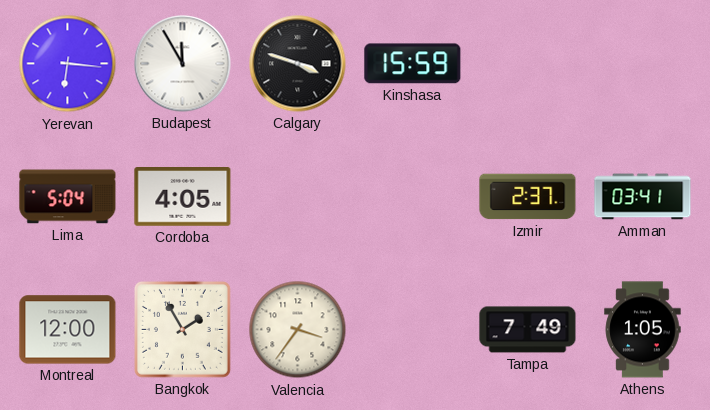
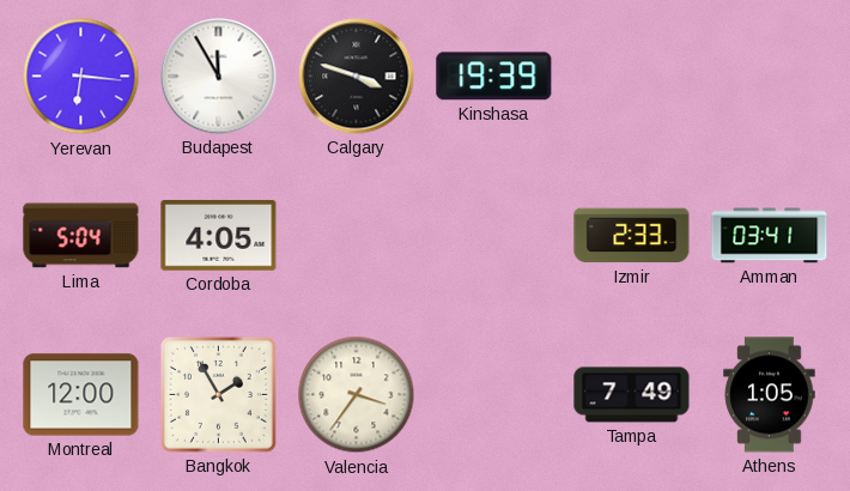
Kinshasa: 15:59 -> 19:39 (494, 77)
Izmir: 2:37 -> 2:33 (632, 236)
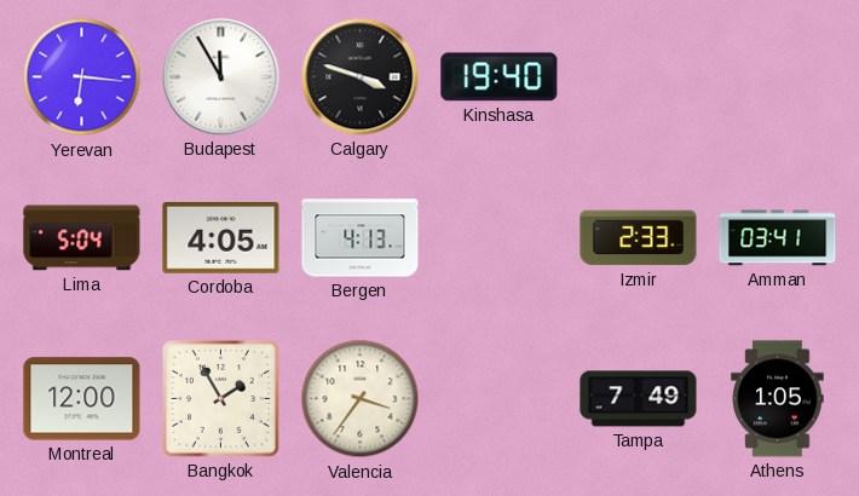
Kinshasa: 19:39 -> 19:40 (500, 77)
Bergen: none -> 4:13 (361, 238)
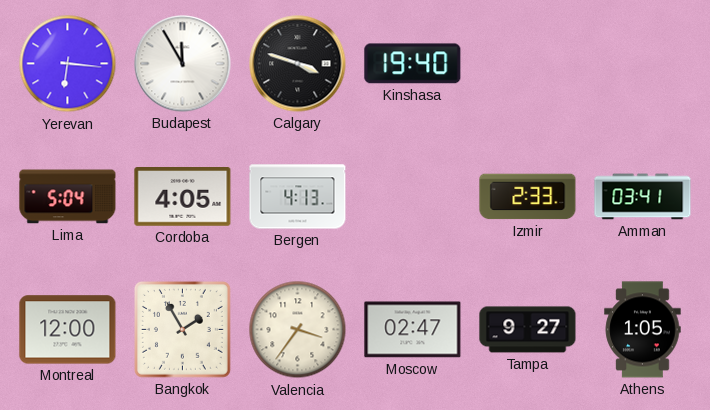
Moscow: none -> 02:47 (413, 330)
Tampa: 7:49 -> 9:27 (528, 330)
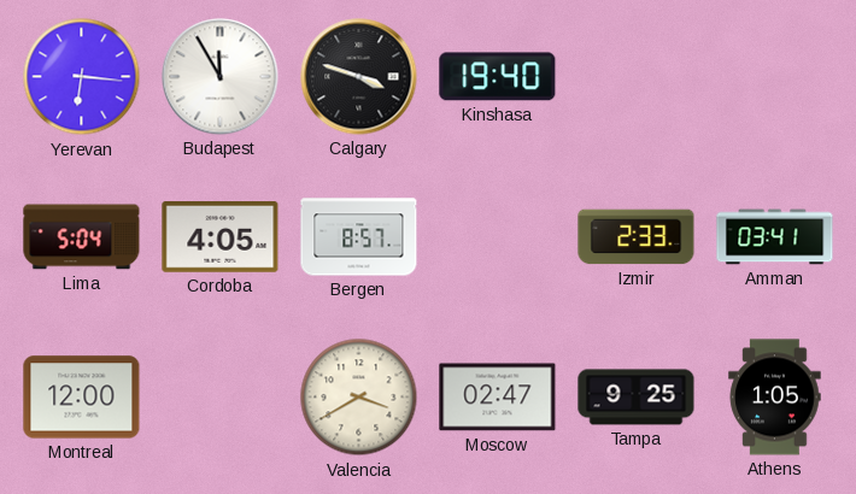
Bergen: 4:13 -> 8:57 (359, 237)
Bangkok: 1:55 -> none (182, 329)
Valencia: 3:36 -> 3:40 (359, 398)
Tampa: 9:27 -> 9:25 (637, 398)
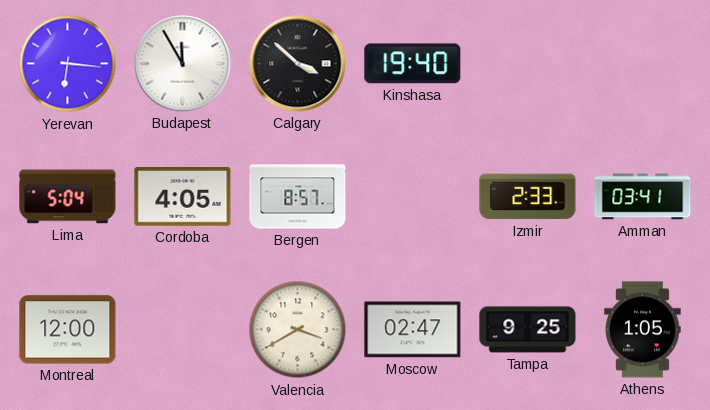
Calgary: 3:48 -> 3:52 (298, 64)
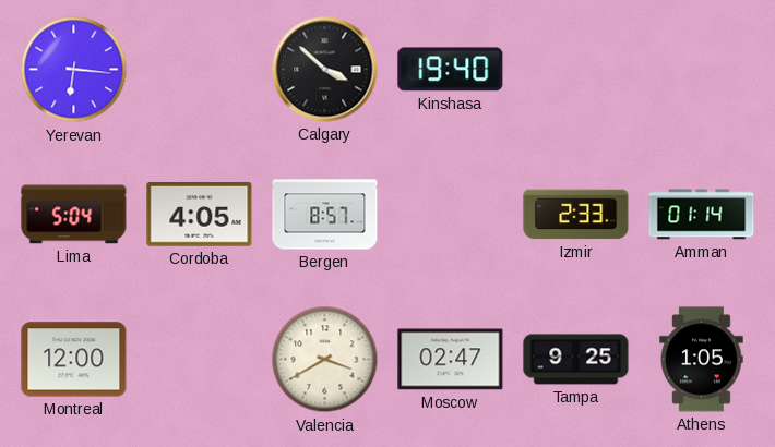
Budapest: 11:55 -> none (183, 64)
Amman: 03:41 -> 01:14 (702, 215)
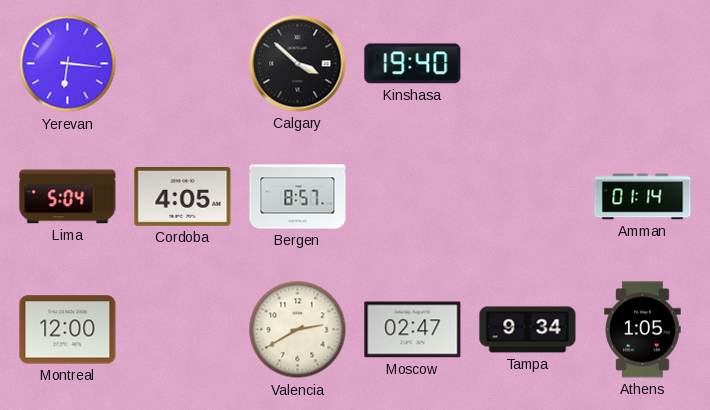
Izmir: 2:33 -> none (576, 215)
Valencia: 3:40 -> 2:40 (298, 330)
Tampa: 9:25 -> 9:34 (528, 330)
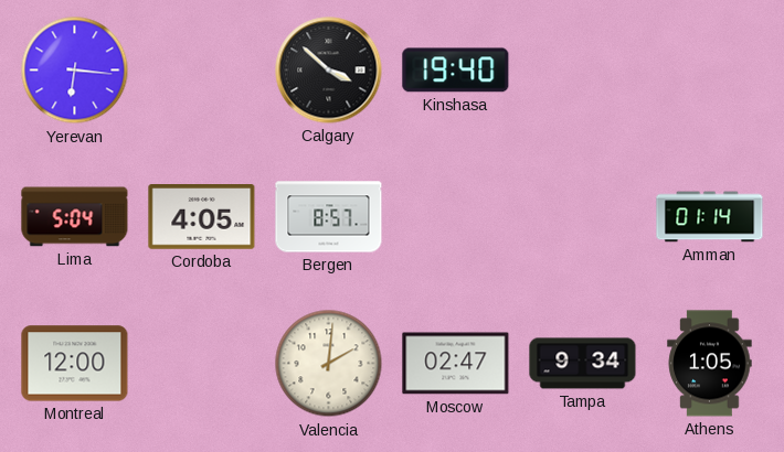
Valencia: 2:40 -> 2:01 (329, 364)
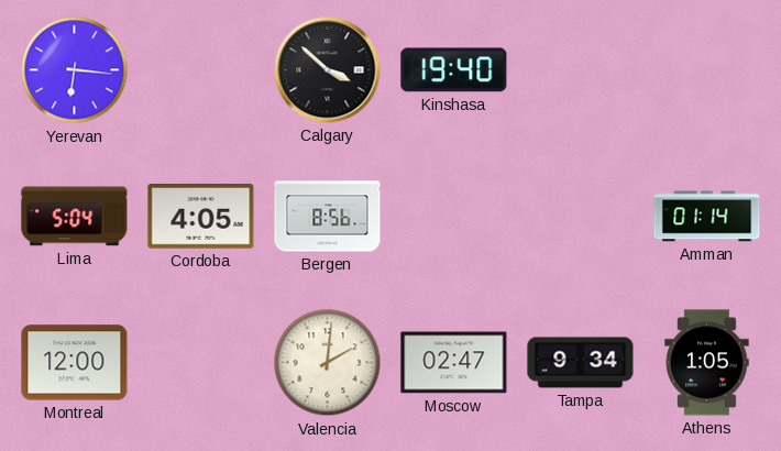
Bergen: 8:57 -> 8:56 (328, 217)
